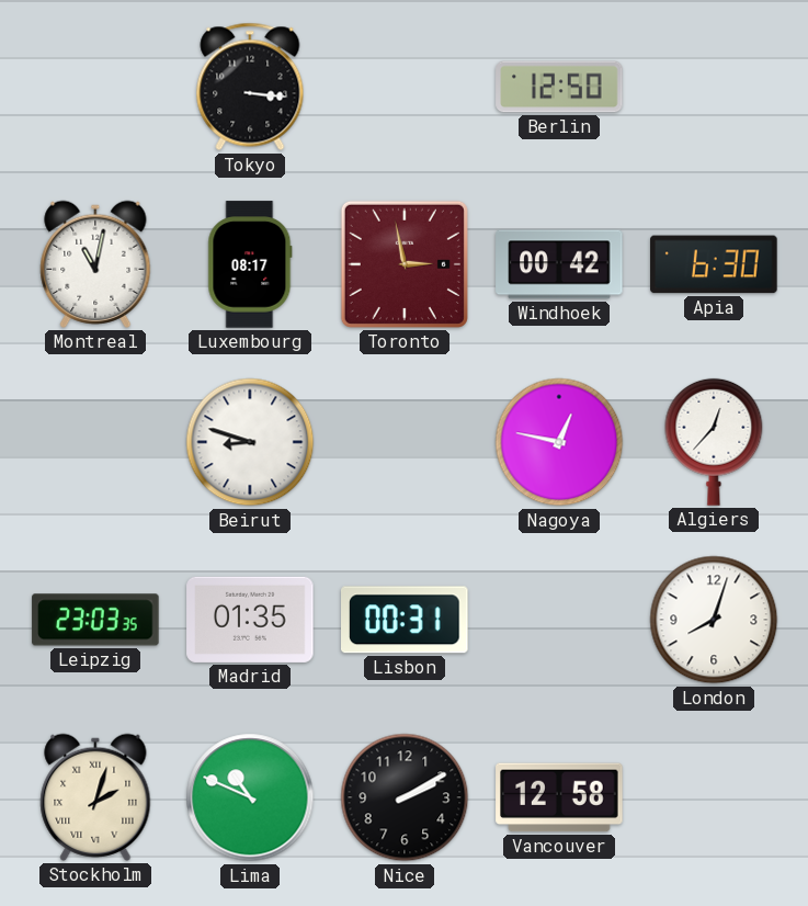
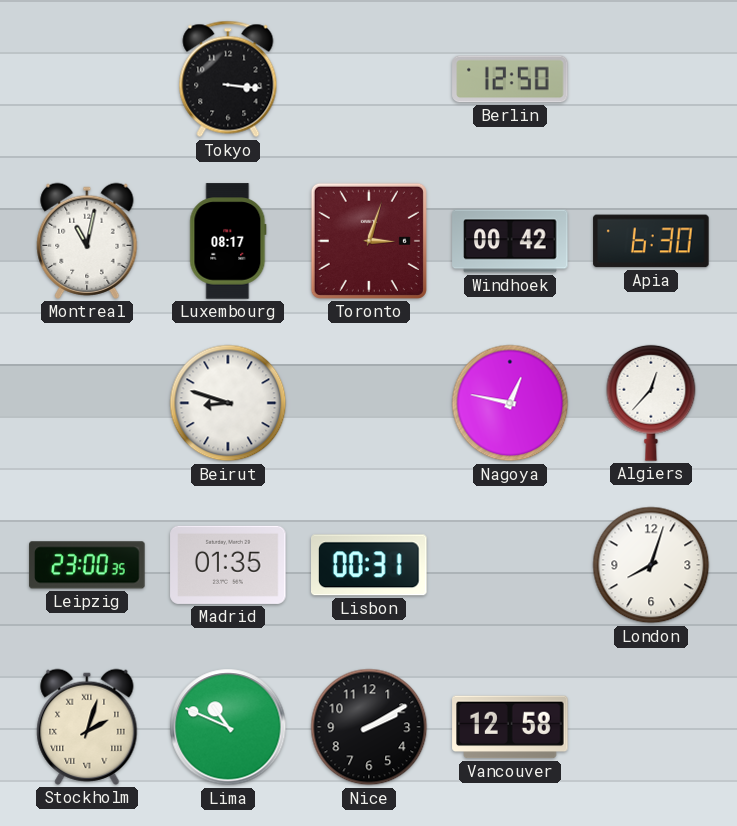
Toronto: 2:58 -> 3:03 (369, 241)
Leipzig: 23:03 -> 23:00 (87, 565)
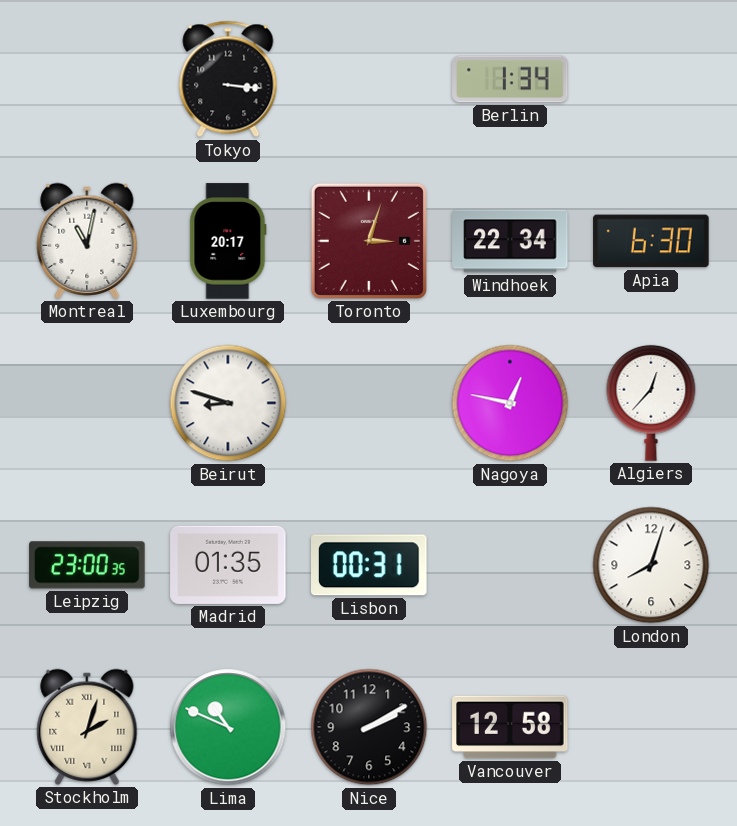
Berlin: 12:50 -> 1:34 (510, 79)
Luxembourg: 08:17 -> 20:17 (228, 241)
Windhoek: 00:42 -> 22:34 (510, 241)
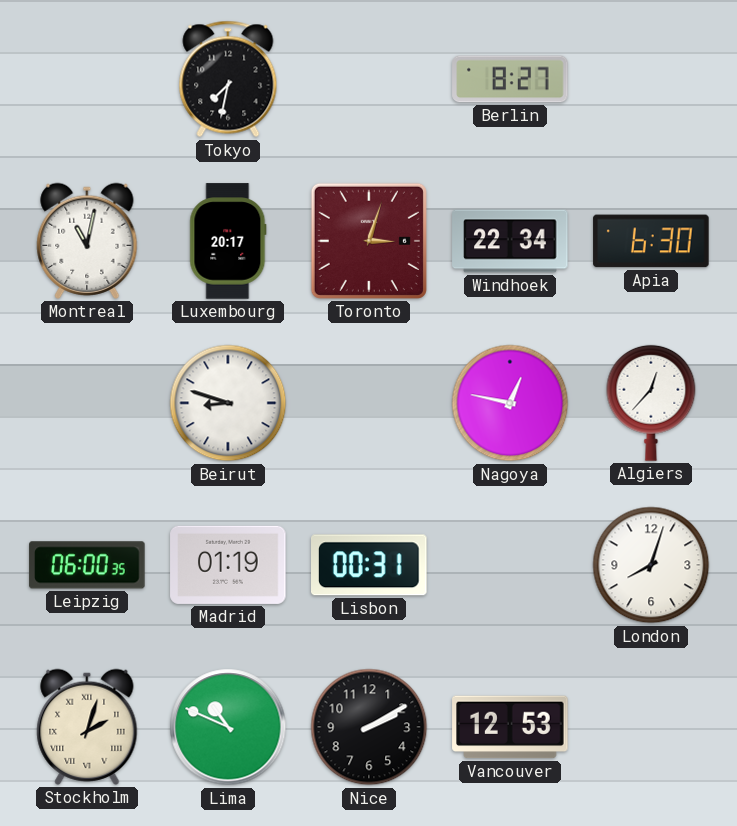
Tokyo: 3:16 -> 7:32 (228, 79)
Berlin: 1:34 -> 8:27 (510, 79)
Leipzig: 23:00 -> 06:00 (87, 565)
Madrid: 01:35 -> 01:19 (228, 565)
Vancouver: 12:58 -> 12:53 (510, 727)
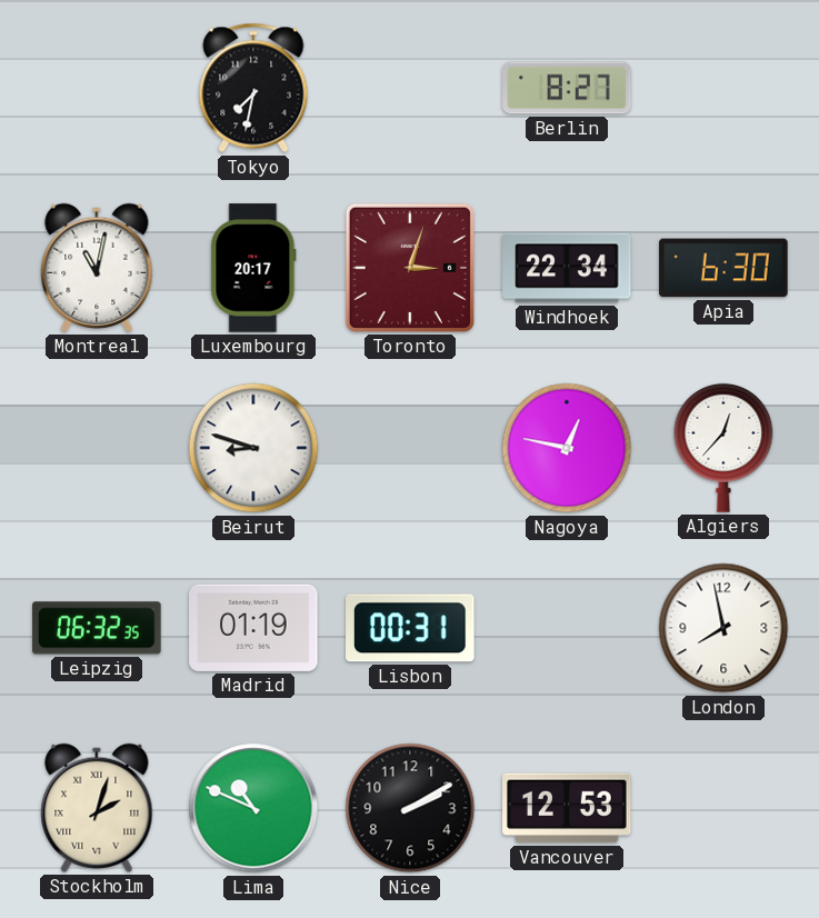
Leipzig: 06:00 -> 06:32 (97, 628)
London: 8:03 -> 7:58 (723, 628)
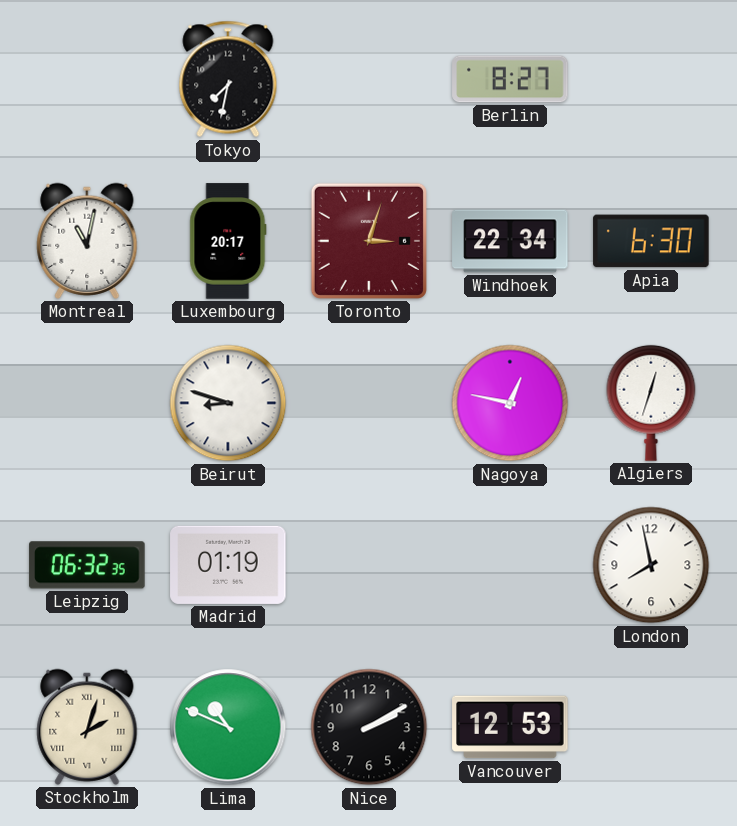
Algiers: 12:37 -> 12:33 (651, 403)
Lisbon: 00:31 -> none (411, 628)
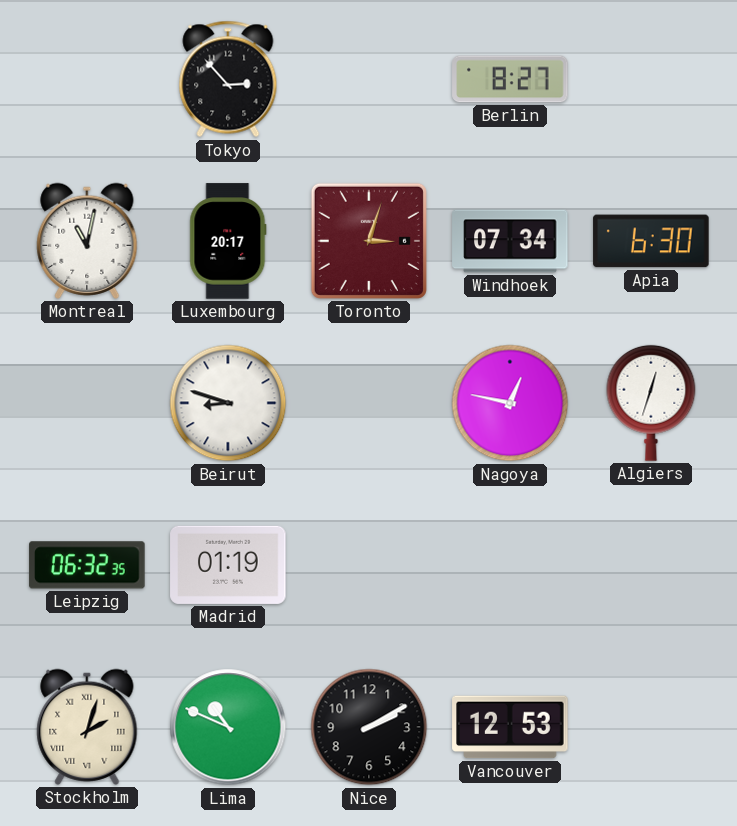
Tokyo: 7:32 -> 2:53 (228, 79)
Windhoek: 22:34 -> 07:34 (510, 241)
London: 7:58 -> none (651, 565)
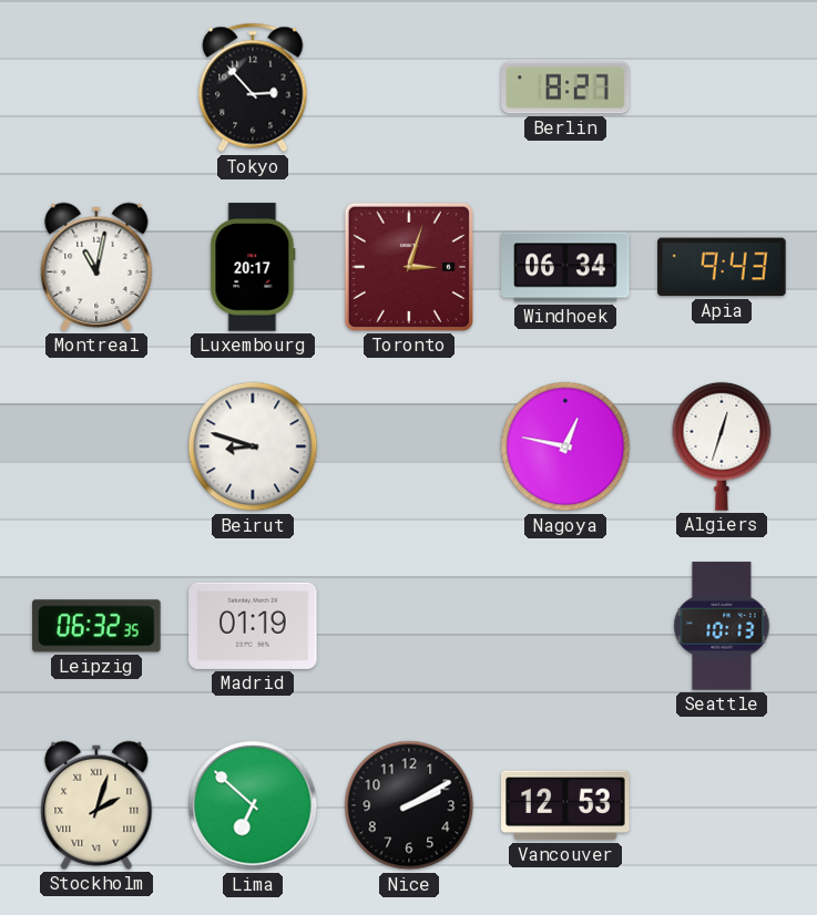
Windhoek: 07:34 -> 06:34 (565, 267)
Apia: 6:30 -> 9:43 (722, 267)
Seattle: none -> 10:13 (722, 626)
Lima: 10:49 -> 6:52 (253, 805)
